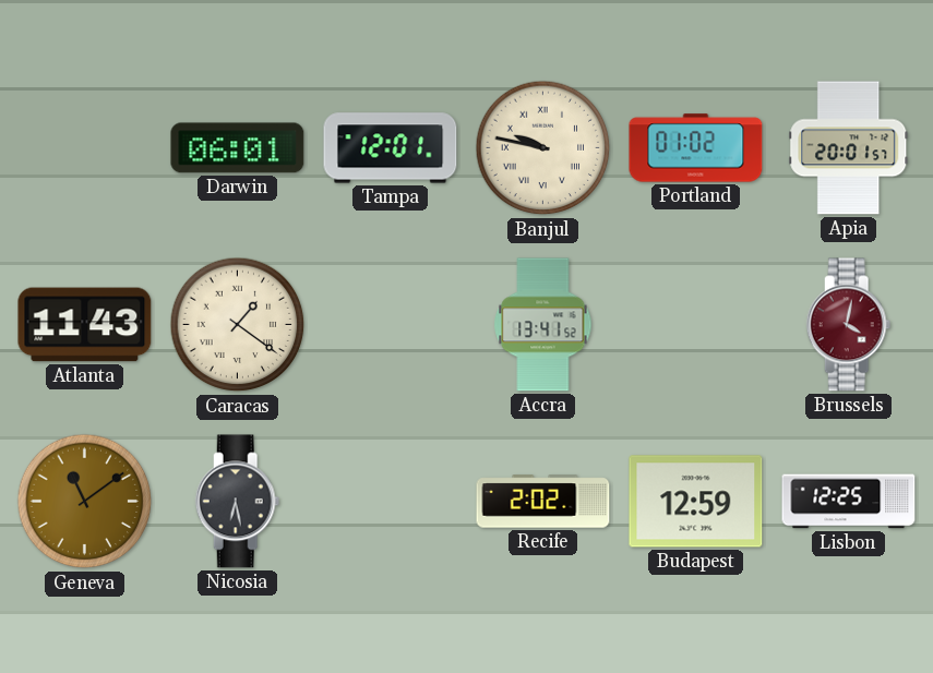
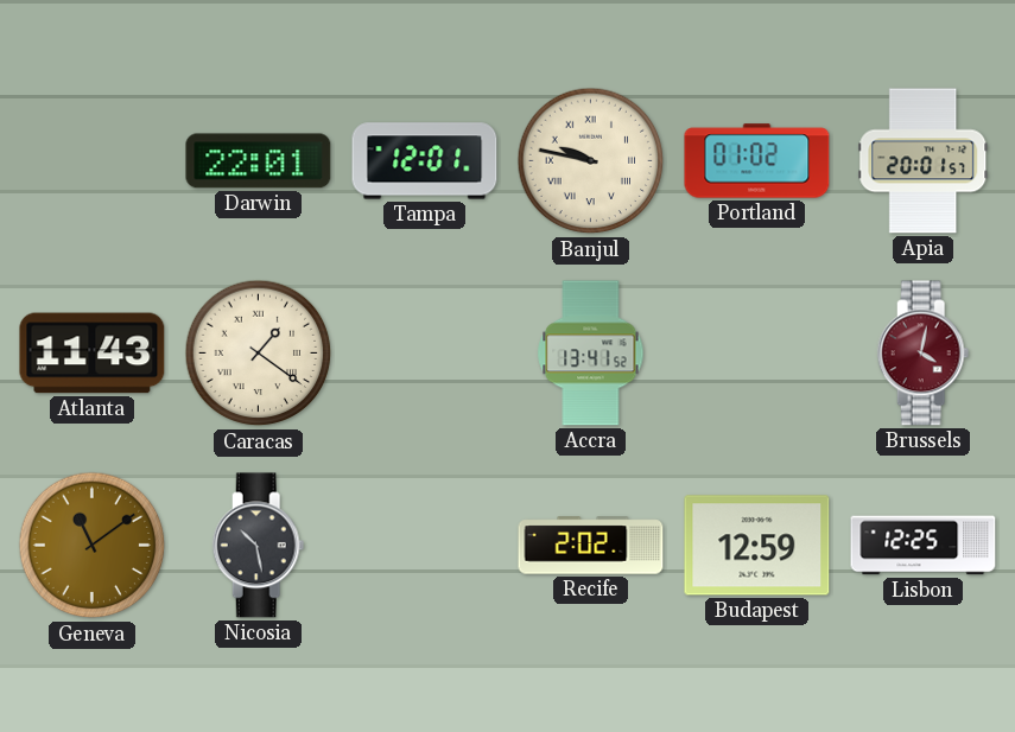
Darwin: 06:01 -> 22:01 (259, 161)
Nicosia: 6:28 -> 10:28 (259, 546)
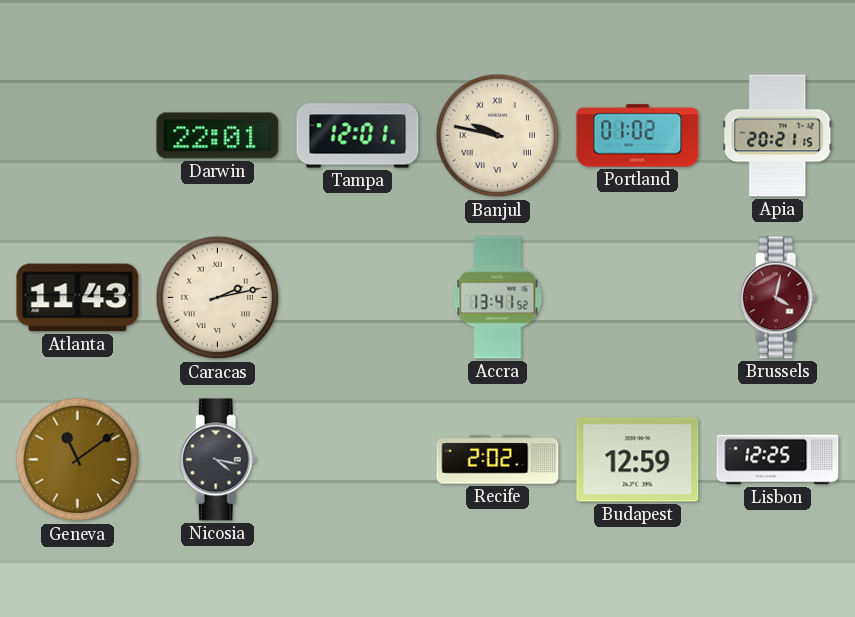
Apia: 20:01 -> 20:21 (778, 136)
Caracas: 1:21 -> 2:13 (218, 298)
Nicosia: 10:28 -> 4:17 (218, 460)
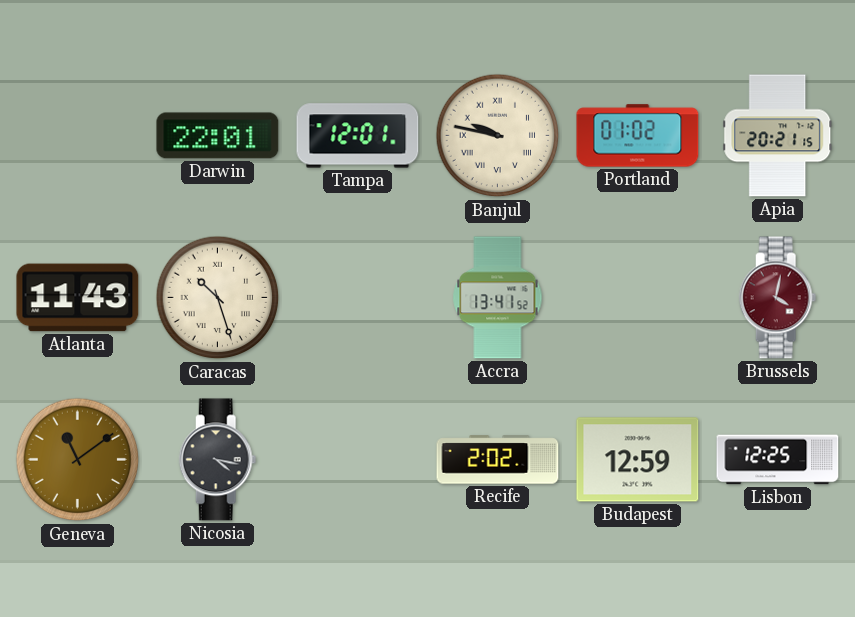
Caracas: 2:13 -> 10:27 (218, 298)
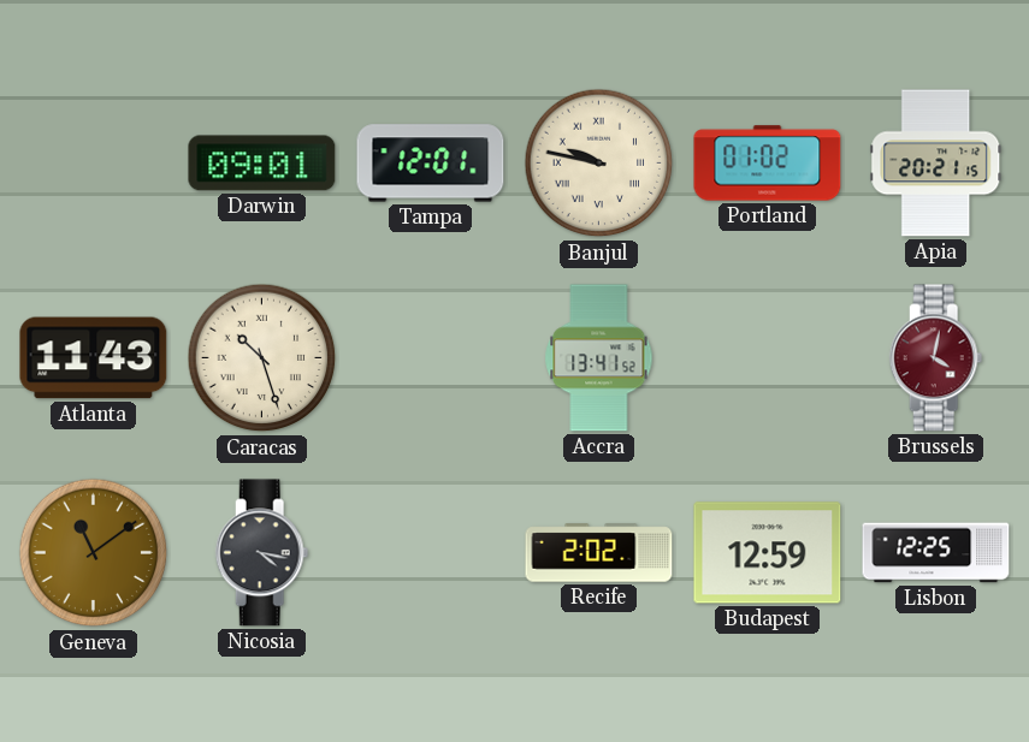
Darwin: 22:01 -> 09:01 (262, 164)
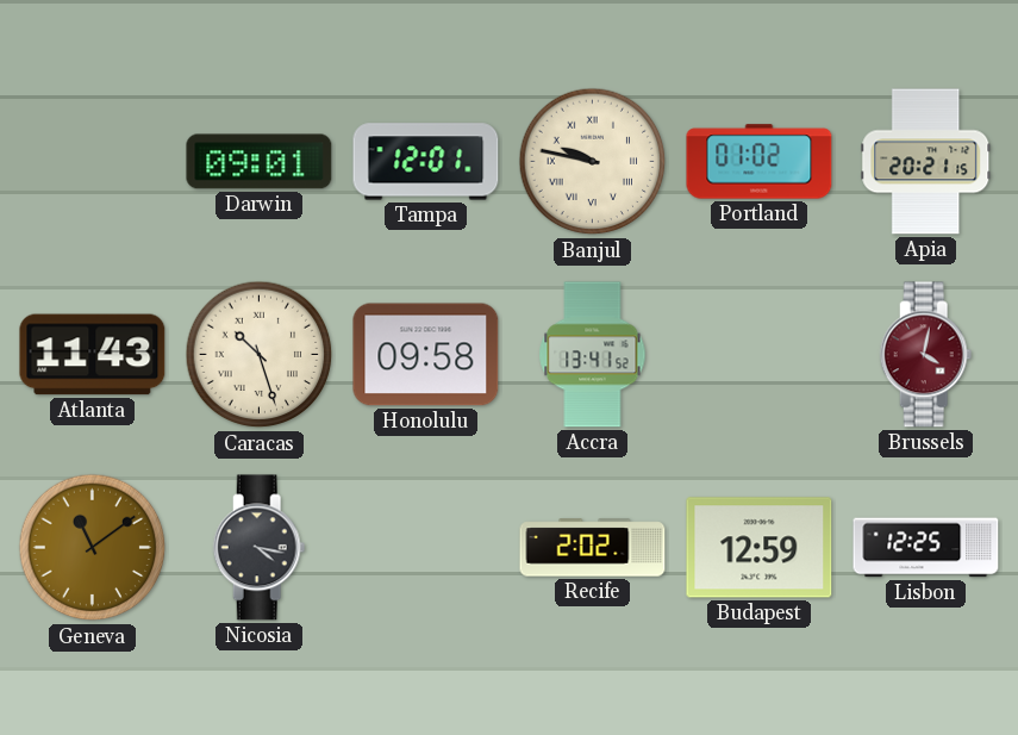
Honolulu: none -> 09:58 (426, 355)
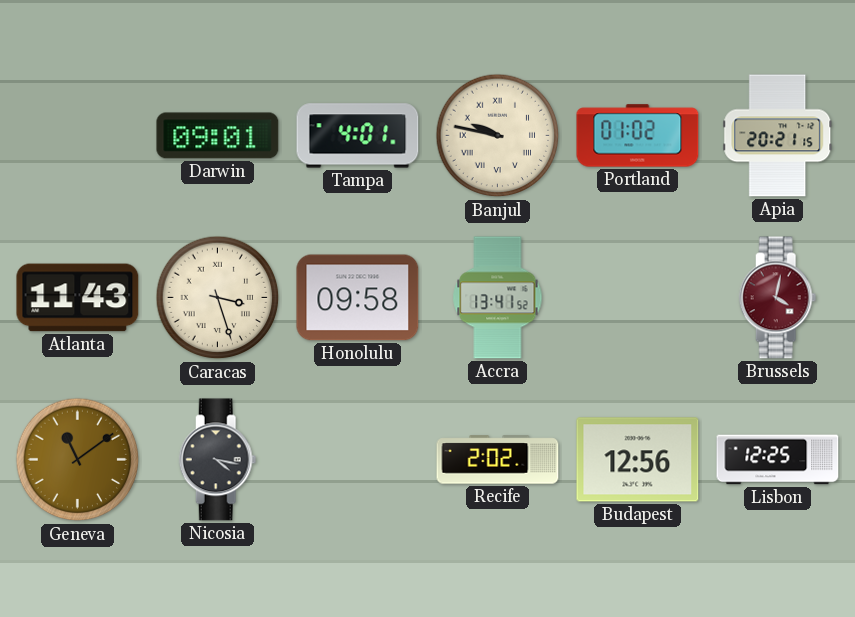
Tampa: 12:01 -> 4:01 (358, 136)
Caracas: 10:27 -> 3:27 (218, 298)
Budapest: 12:59 -> 12:56 (638, 460)
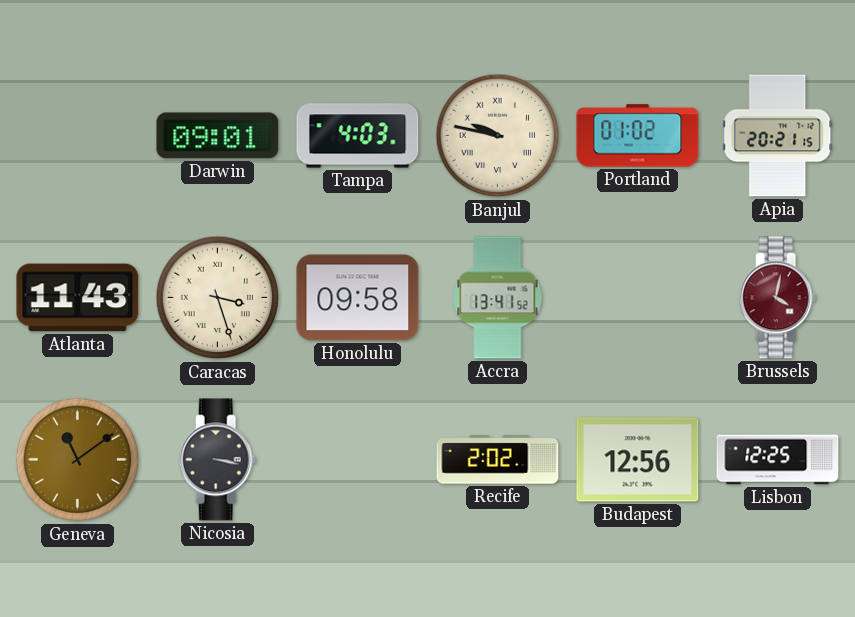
Tampa: 4:01 -> 4:03 (358, 136)
Nicosia: 4:17 -> 3:17 (218, 460)
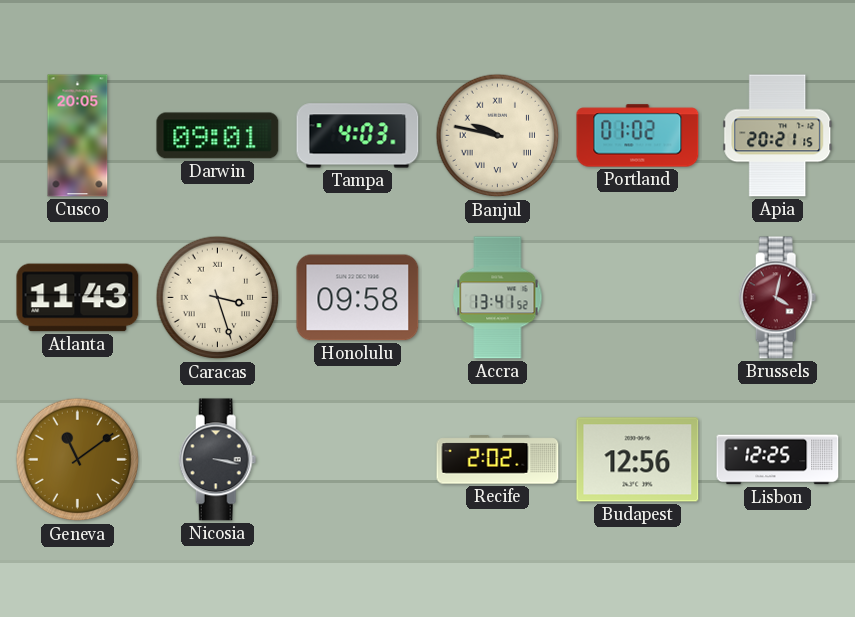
Cusco: none -> 20:05 (78, 136)
